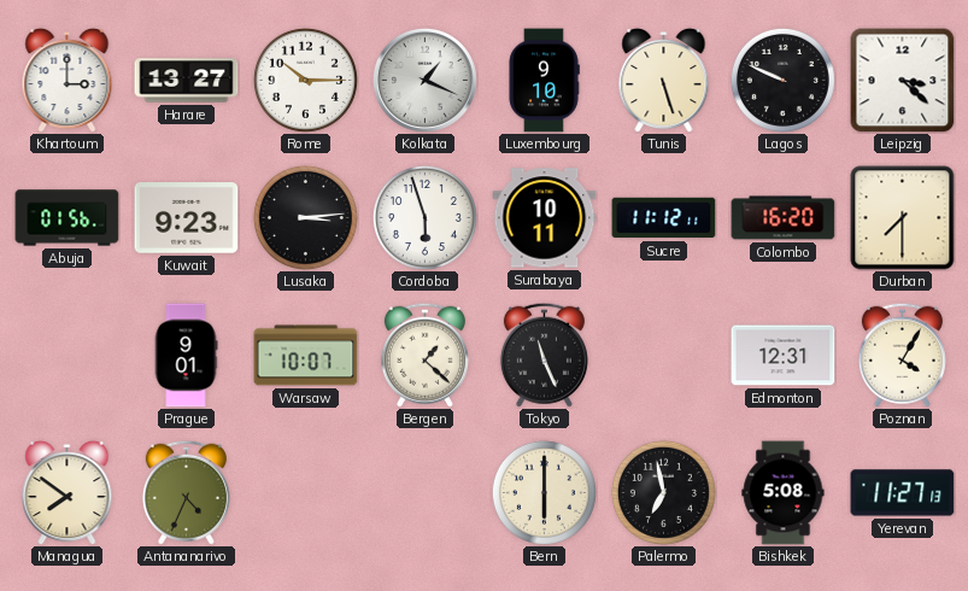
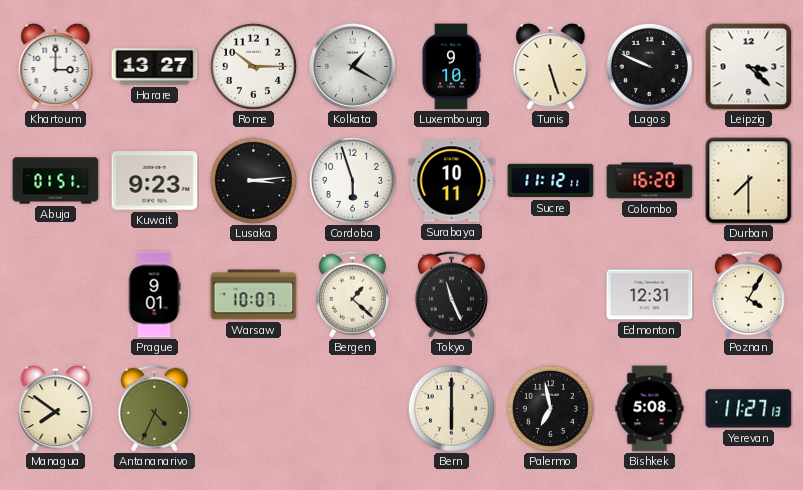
Kolkata: 1:19 -> 1:20 (352, 66)
Abuja: 01:56 -> 01:51 (56, 181)
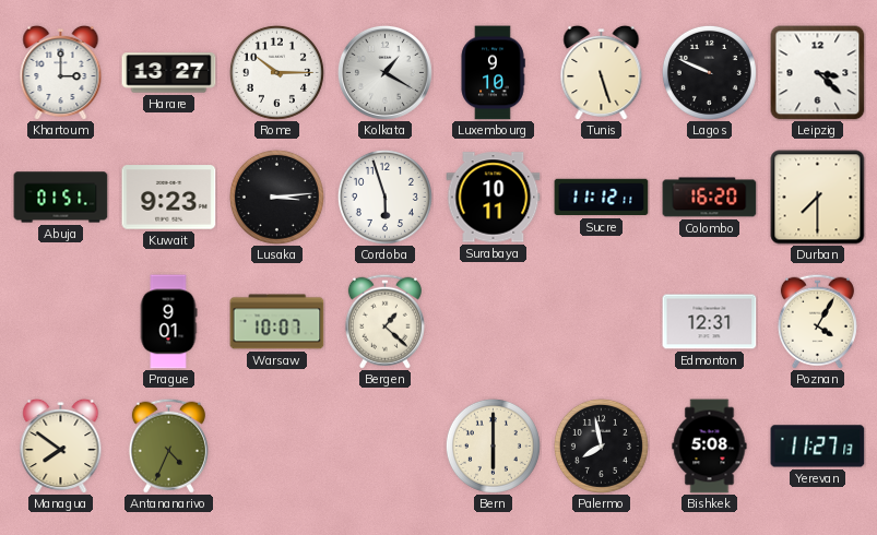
Tokyo: 11:26 -> none (451, 294)
Palermo: 6:58 -> 7:58 (601, 445)
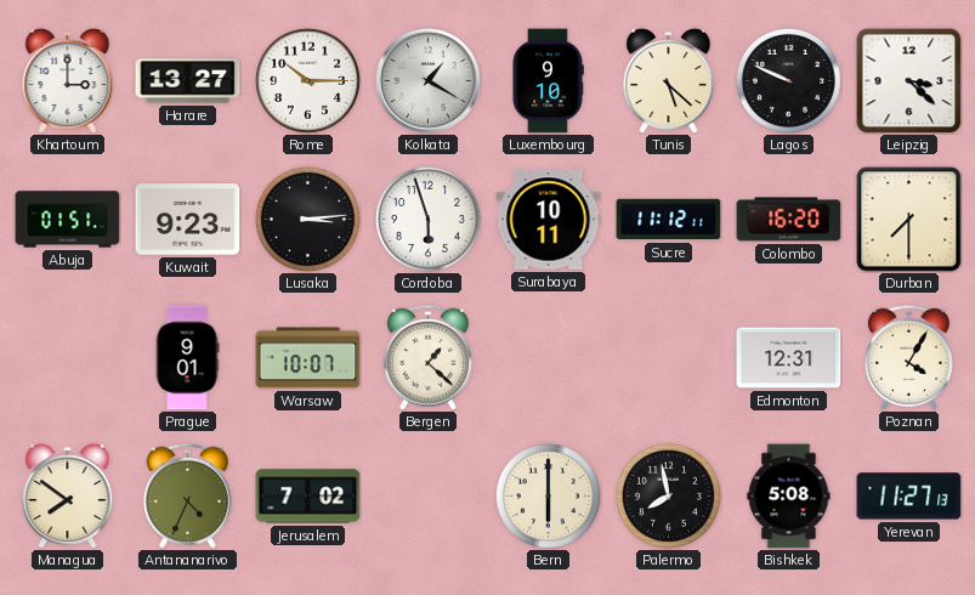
Tunis: 5:27 -> 5:22 (669, 80)
Jerusalem: none -> 7:02 (308, 497)
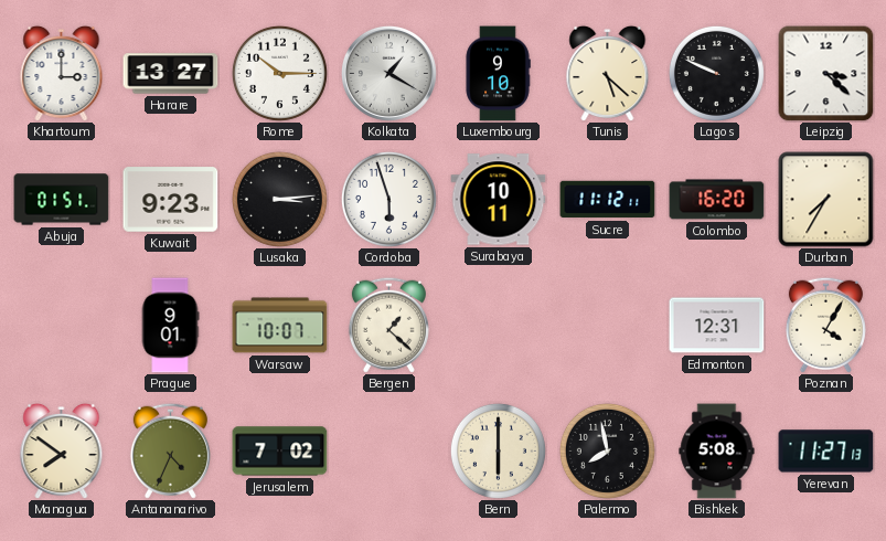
Durban: 7:30 -> 7:35 (826, 200)
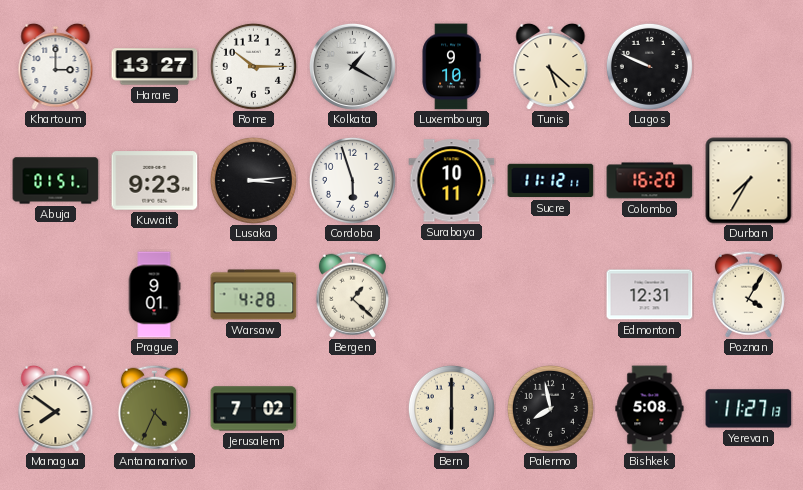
Leipzig: 3:22 -> none (826, 74)
Warsaw: 10:07 -> 4:28 (254, 295)
